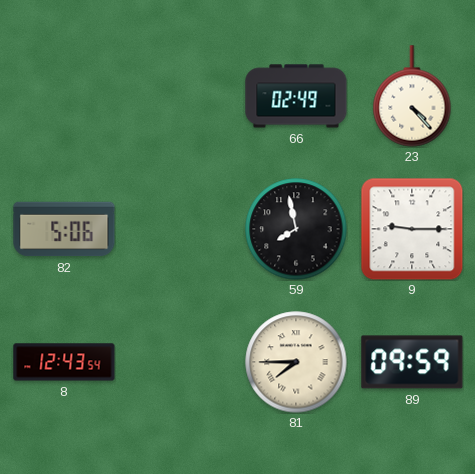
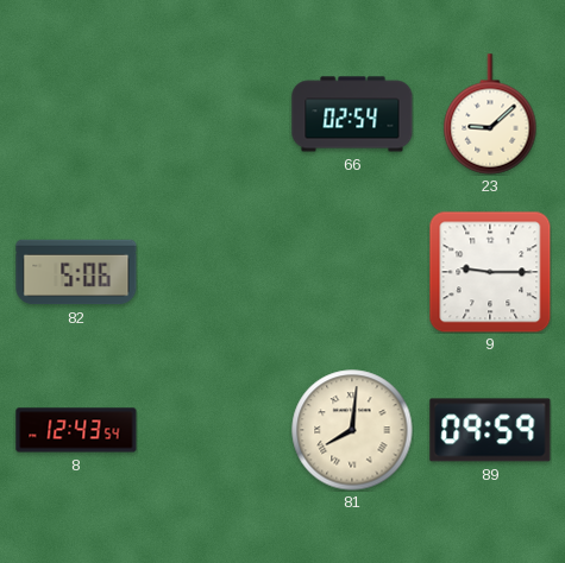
66: 02:49 -> 02:54 (352, 114)
23: 4:23 -> 9:08 (490, 114)
59: 7:58 -> none (296, 229)
81: 7:45 -> 8:01 (352, 430)
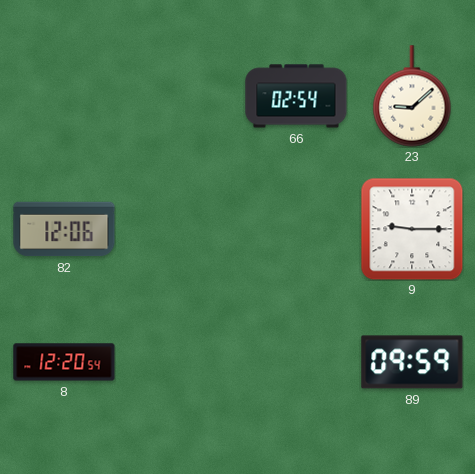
82: 5:06 -> 12:06 (64, 229)
8: 12:43 -> 12:20 (64, 362)
81: 8:01 -> none (352, 430)
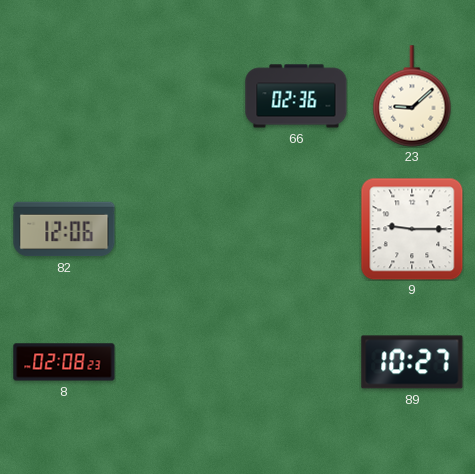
66: 02:54 -> 02:36 (296, 96)
8: 12:20 -> 02:08 (64, 362)
89: 09:59 -> 10:27 (412, 362)
